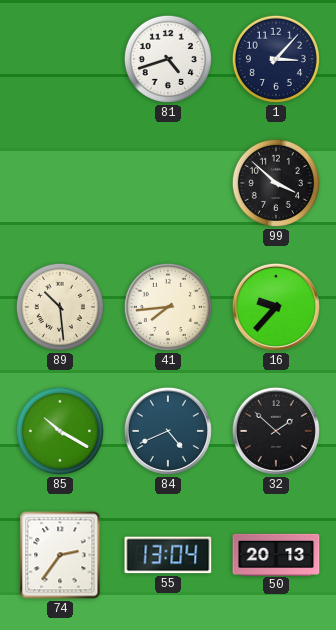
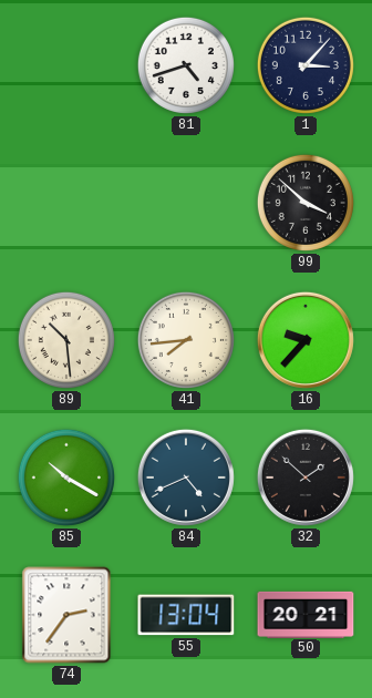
50: 20:13 -> 20:21 (306, 614)
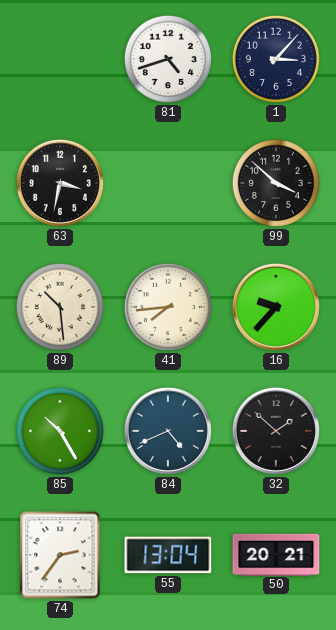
63: none -> 3:32 (60, 183)
85: 10:20 -> 10:25 (60, 431)
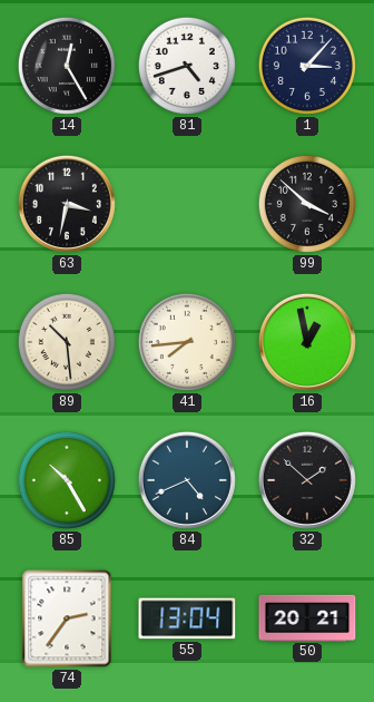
14: none -> 12:25 (67, 66)
16: 9:37 -> 12:58 (307, 342)
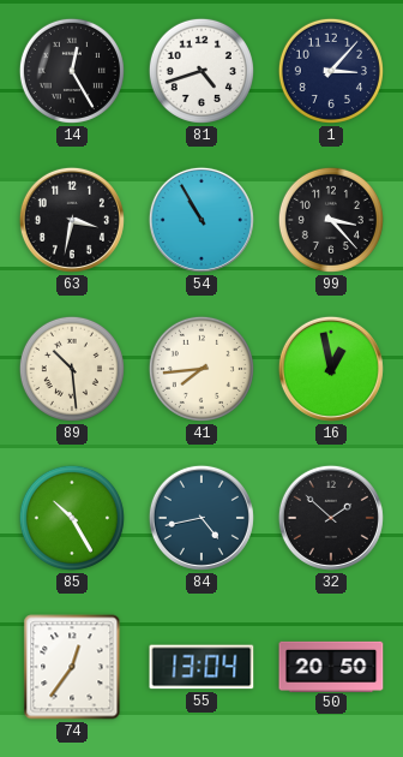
54: none -> 10:55 (201, 220)
99: 3:52 -> 3:23 (331, 220)
84: 4:41 -> 4:43 (201, 518)
74: 2:36 -> 12:36 (72, 667)
50: 20:21 -> 20:50 (331, 666)
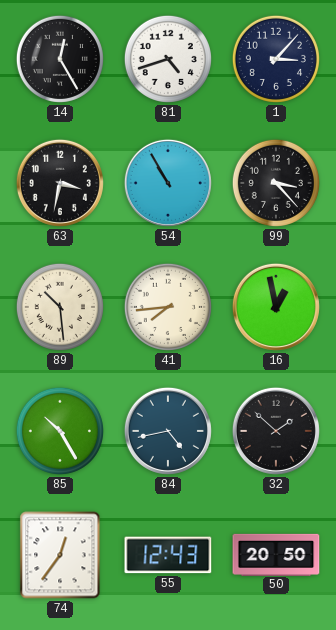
55: 13:04 -> 12:43 (168, 555)
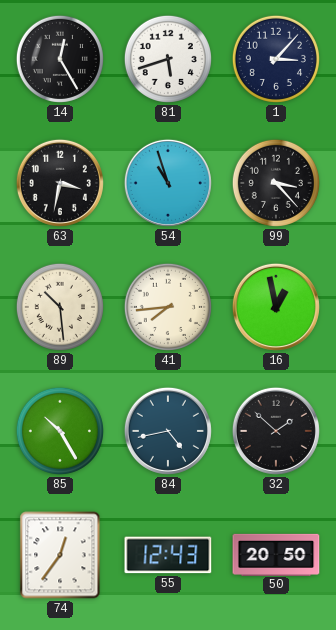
81: 4:42 -> 5:42 (168, 59)
54: 10:55 -> 10:57 (168, 183)
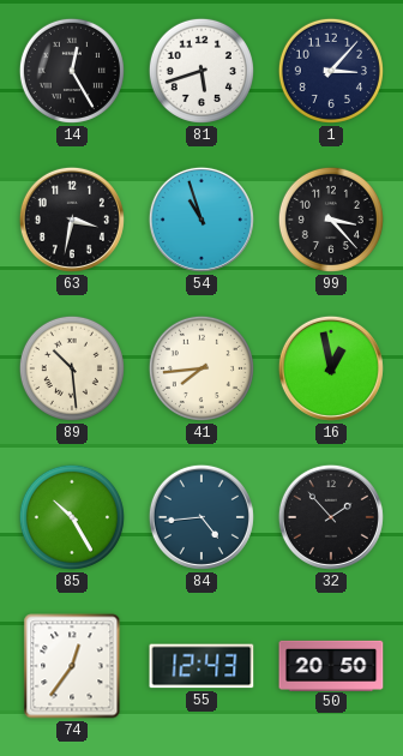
84: 4:43 -> 4:44 (201, 517)
32: 1:52 -> 1:53 (331, 517)
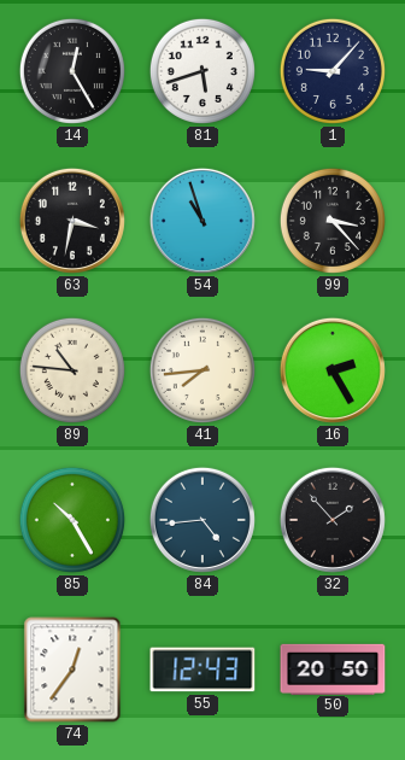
1: 3:07 -> 9:07 (333, 71)
89: 10:29 -> 10:46 (72, 370)
16: 12:58 -> 2:25 (333, 370)
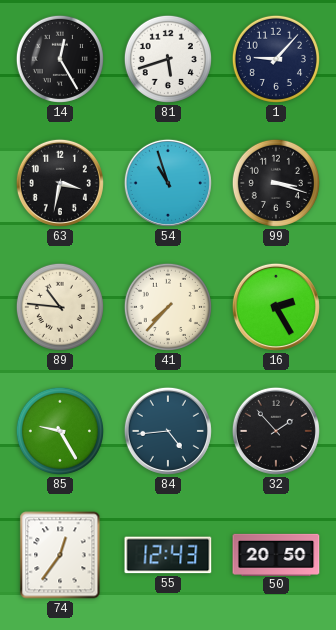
99: 3:23 -> 3:18 (276, 183)
41: 7:44 -> 7:37 (168, 307)
85: 10:25 -> 9:25 (60, 431)
